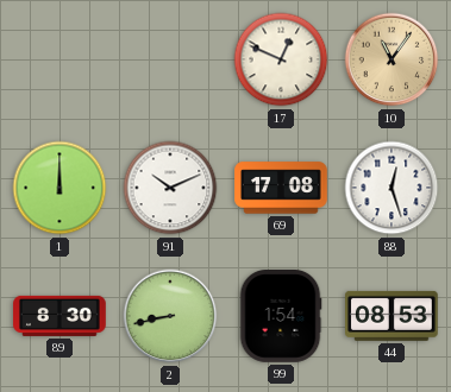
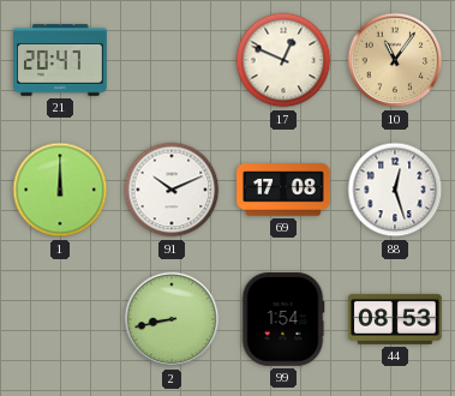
21: none -> 20:47 (60, 60)
89: 8:30 -> none (59, 316)
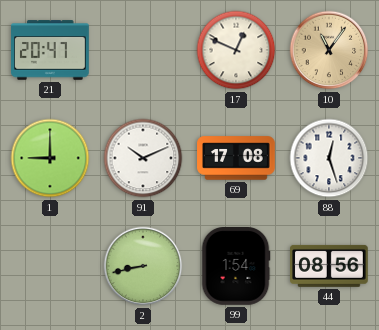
1: 12:00 -> 9:00 (50, 158)
44: 08:53 -> 08:56 (330, 266)
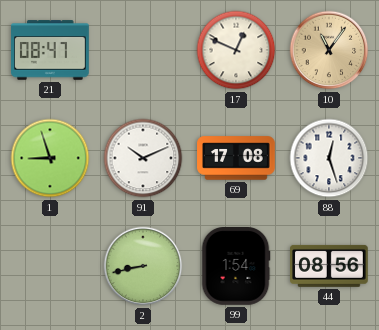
21: 20:47 -> 08:47 (50, 50)
1: 9:00 -> 8:57 (50, 158)
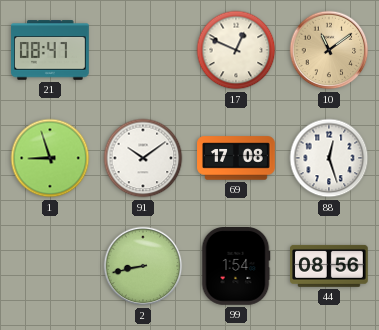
10: 11:06 -> 11:09 (329, 50)
91: 10:11 -> 10:09 (143, 158)
